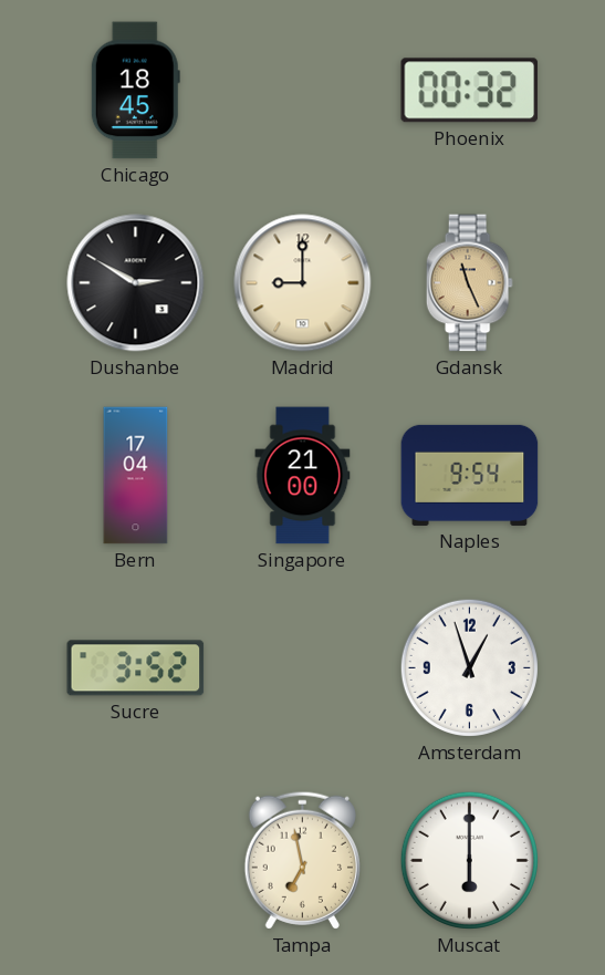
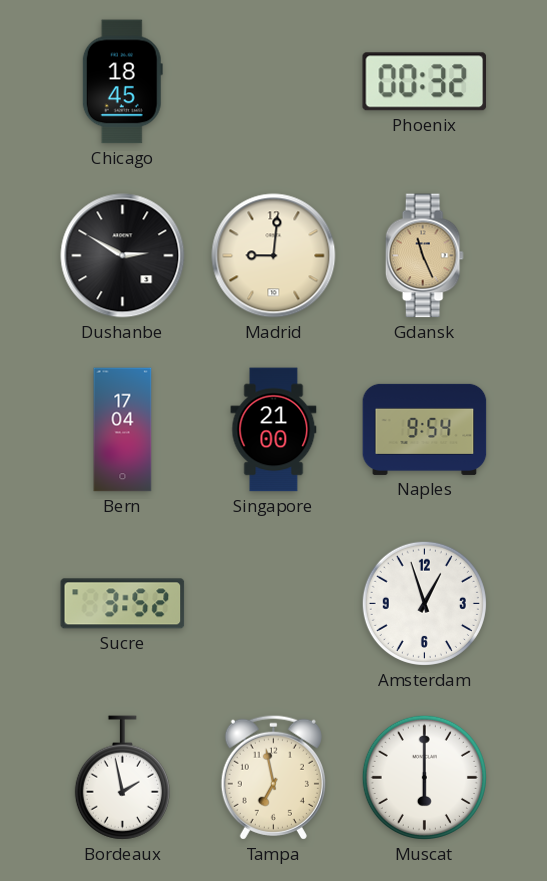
Madrid: 9:00 -> 9:01 (274, 256)
Bordeaux: none -> 1:58 (122, 778)
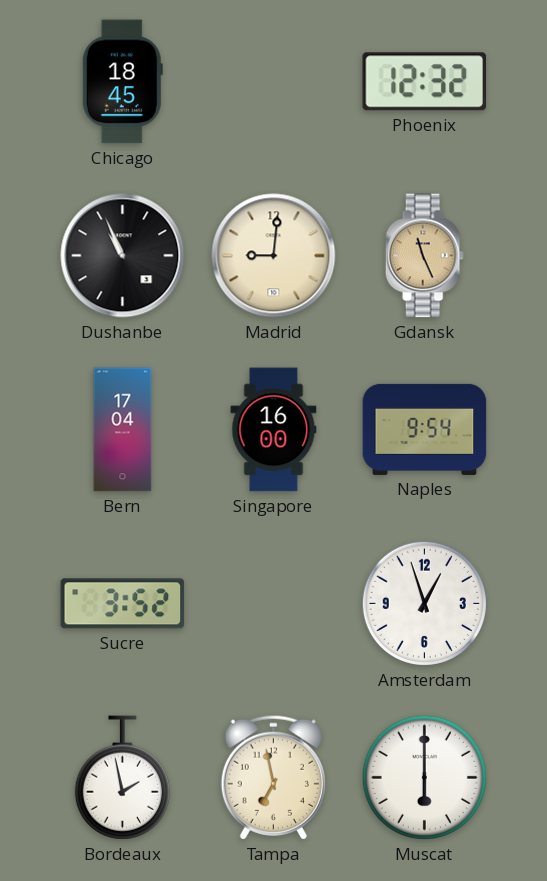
Phoenix: 00:32 -> 12:32 (424, 82)
Dushanbe: 2:50 -> 10:56 (123, 256)
Singapore: 21:00 -> 16:00 (274, 430)
